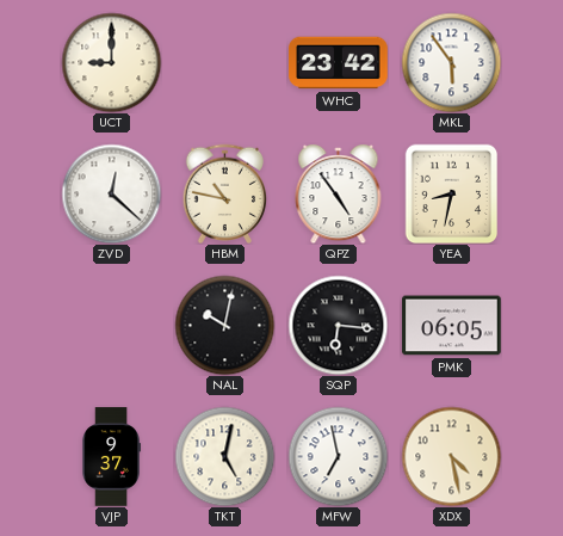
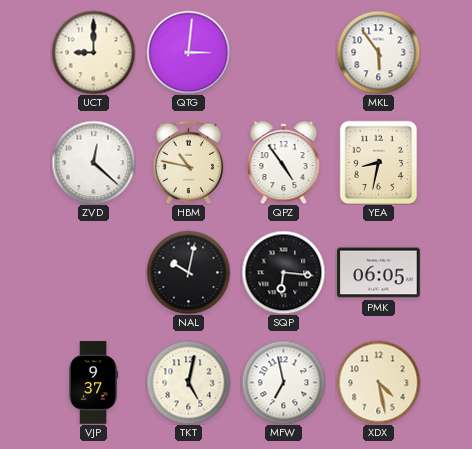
QTG: none -> 3:01 (188, 52)
WHC: 23:42 -> none (339, 63)
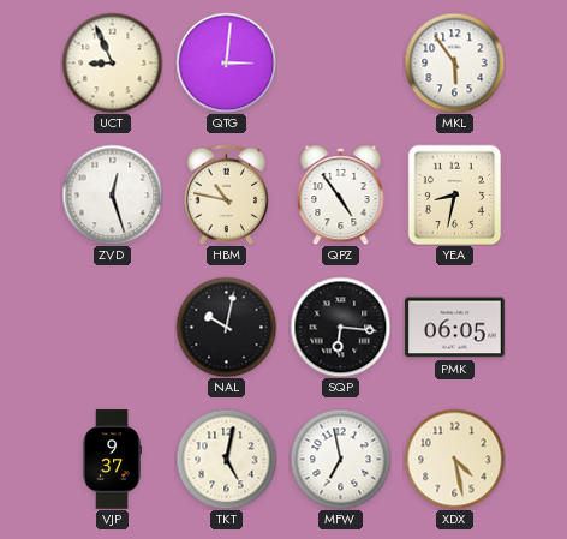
UCT: 9:00 -> 8:56 (112, 62)
ZVD: 12:22 -> 12:27 (112, 194)
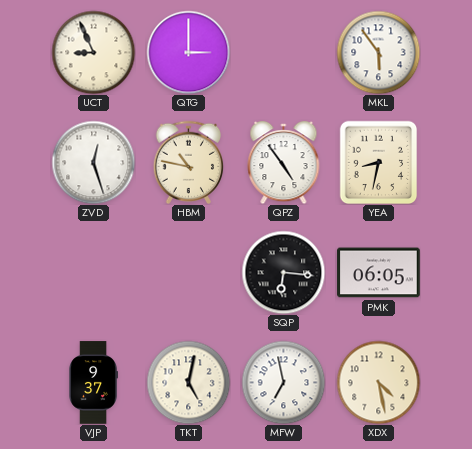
QTG: 3:01 -> 3:00 (188, 52)
NAL: 10:02 -> none (226, 327)
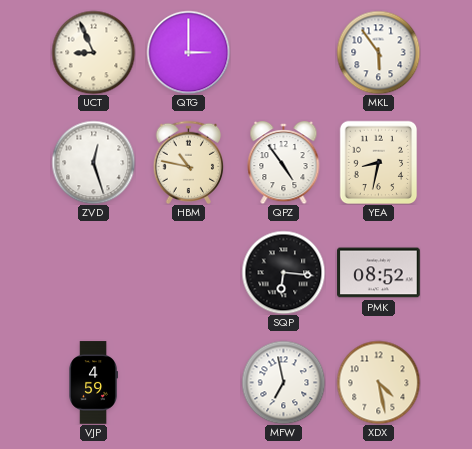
PMK: 06:05 -> 08:52 (379, 273)
VJP: 9:37 -> 4:59 (93, 383)
TKT: 5:02 -> none (188, 382)
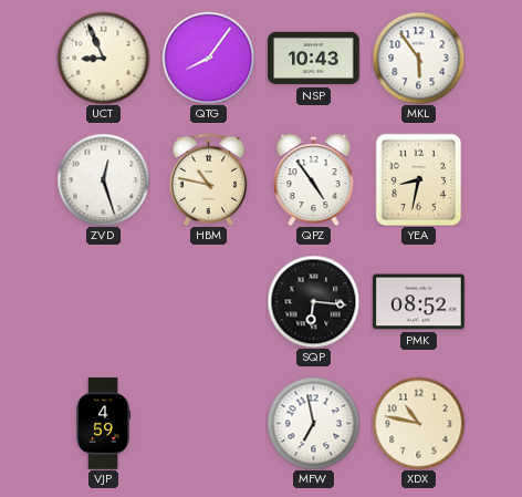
QTG: 3:00 -> 8:06 (208, 58)
NSP: none -> 10:43 (314, 59)
XDX: 4:28 -> 10:47 (418, 423)
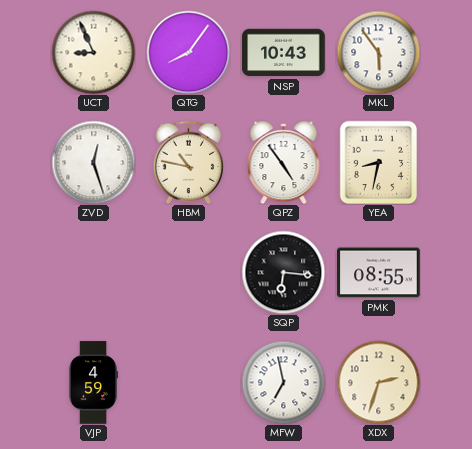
PMK: 08:52 -> 08:55 (379, 273)
XDX: 10:47 -> 2:33 (378, 382)
